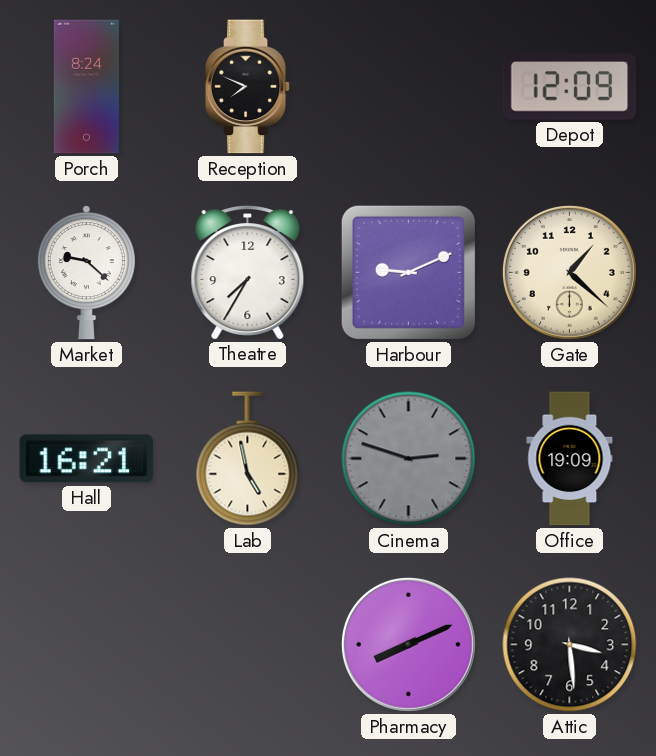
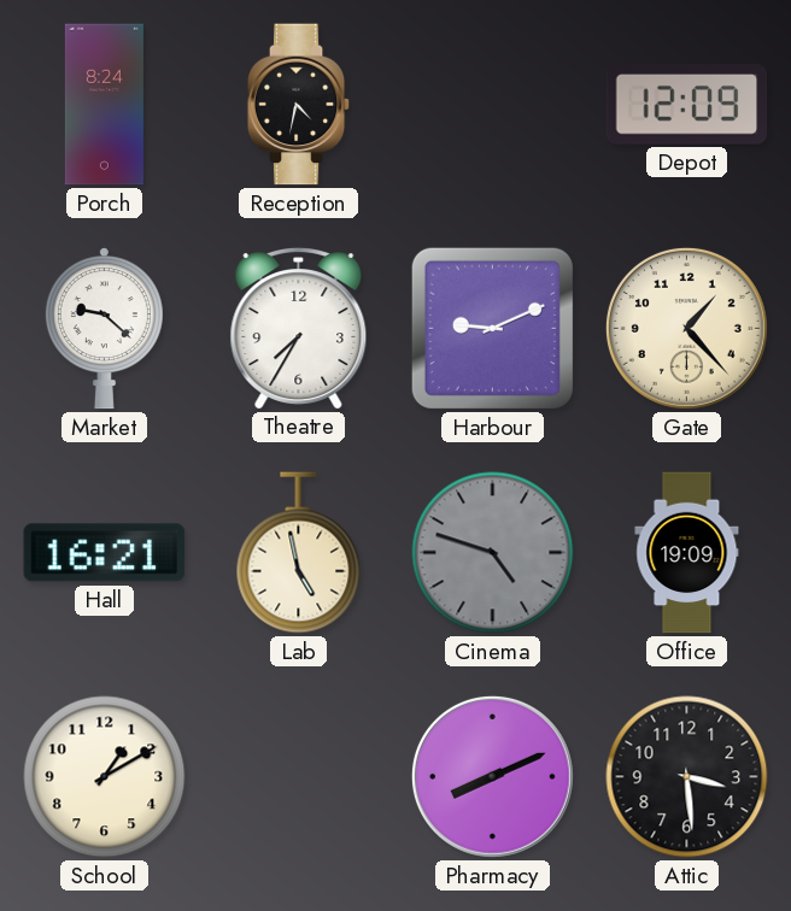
Reception: 7:49 -> 4:32 (299, 105)
Gate: 1:22 -> 1:23 (686, 328)
Cinema: 2:48 -> 4:48 (493, 553)
School: none -> 1:10 (105, 777)
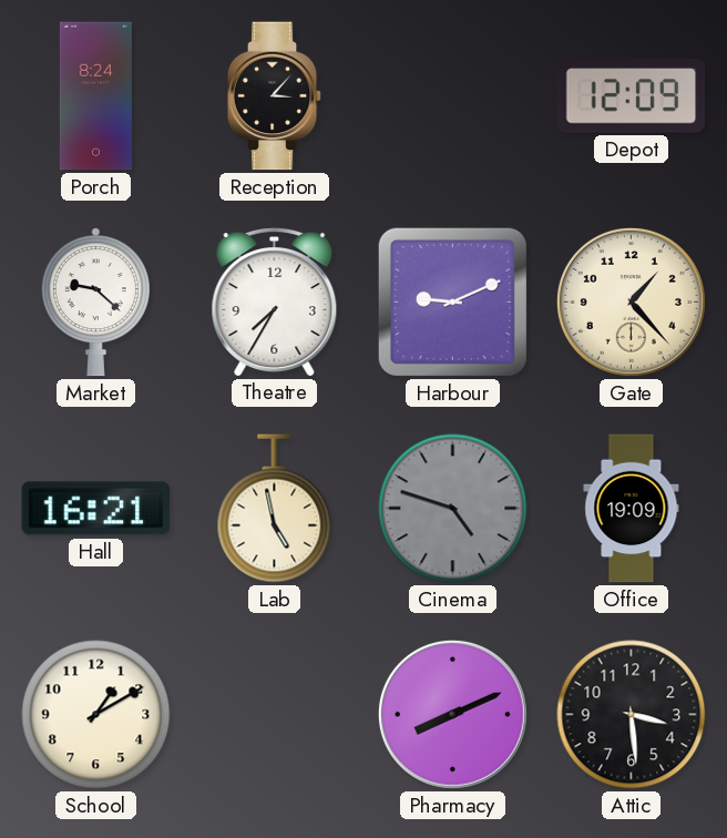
Reception: 4:32 -> 3:07 (275, 96)
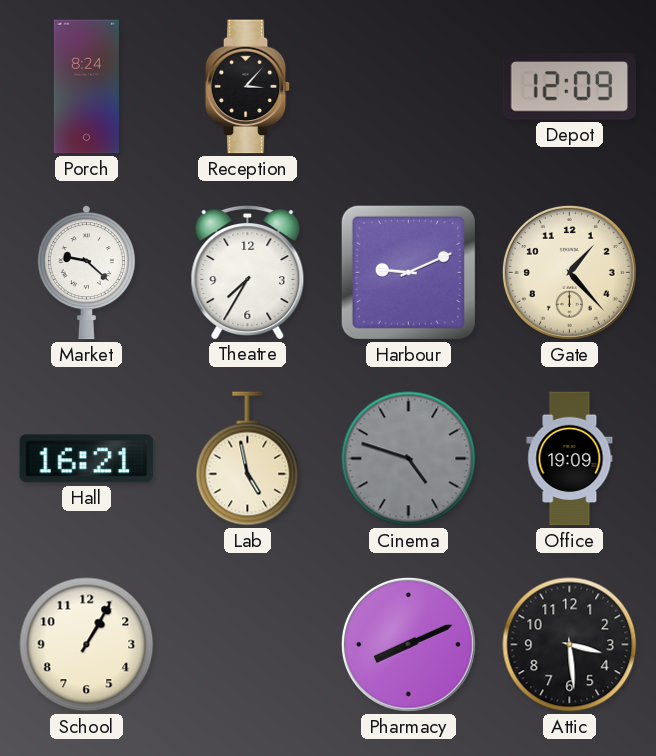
School: 1:10 -> 1:05 (87, 645)
